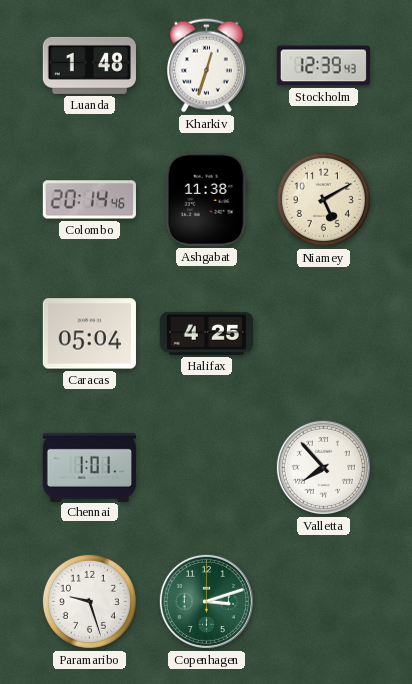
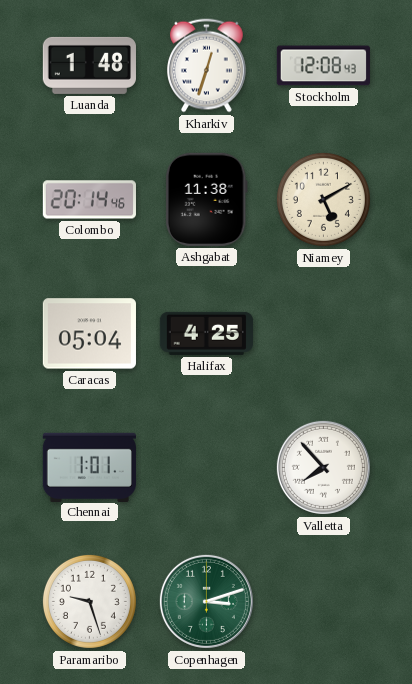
Stockholm: 12:39 -> 12:08 (323, 66)
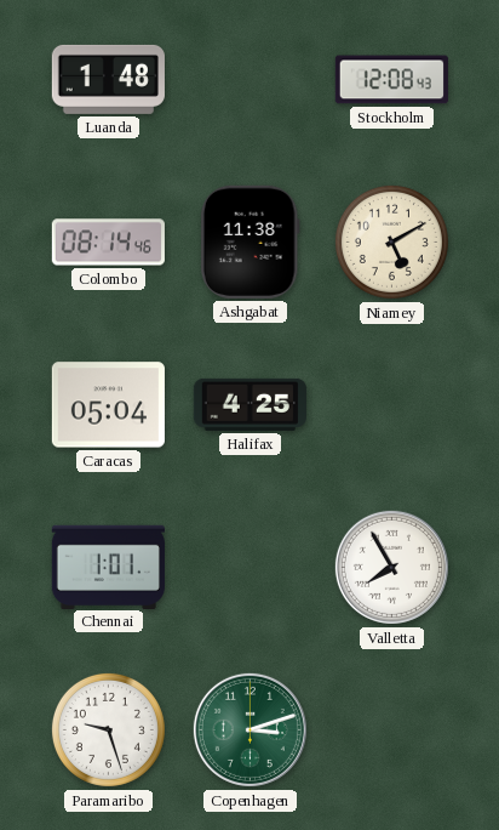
Kharkiv: 12:33 -> none (207, 66)
Colombo: 20:14 -> 08:14 (108, 243)
Valletta: 7:53 -> 7:55 (391, 567)
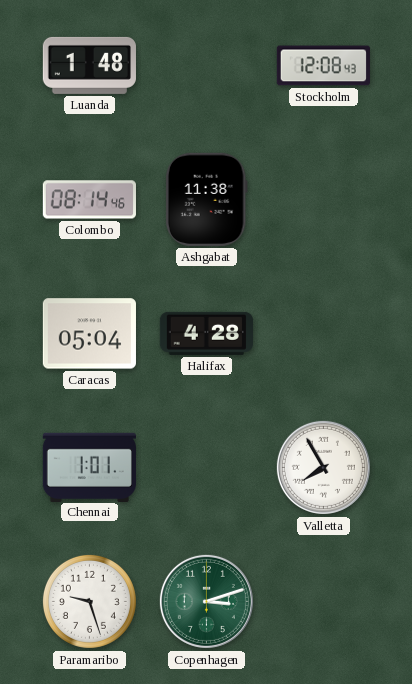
Niamey: 5:10 -> none (391, 241)
Halifax: 4:25 -> 4:28 (206, 333)
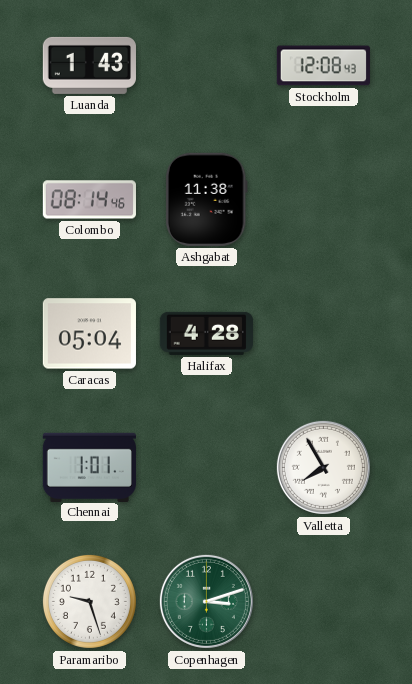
Luanda: 1:48 -> 1:43 (89, 65)
